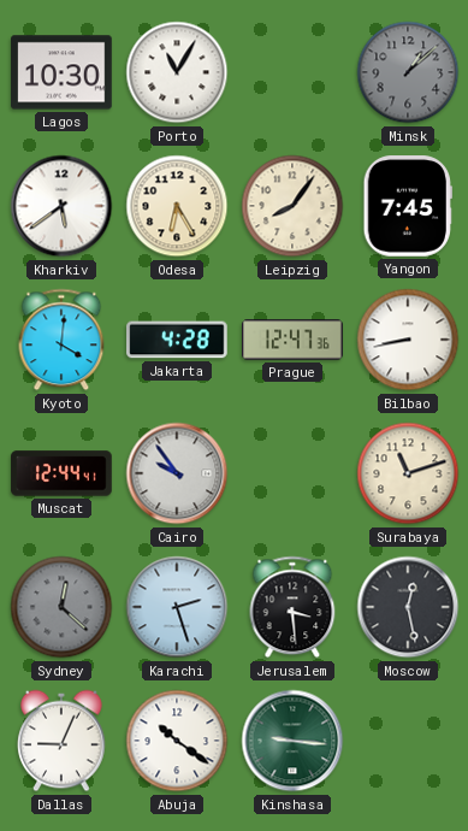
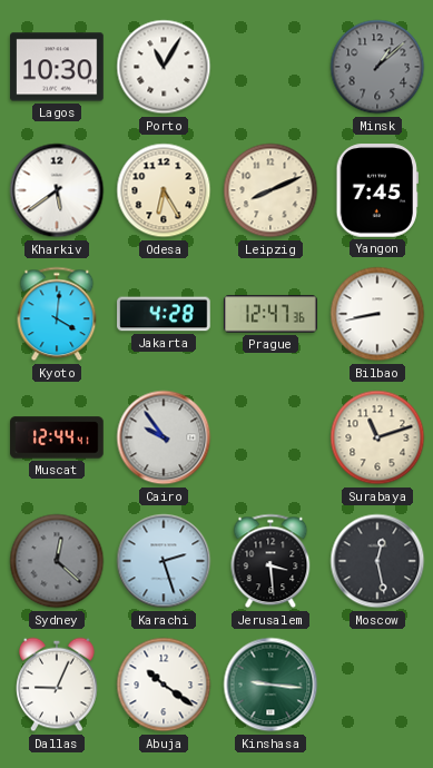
Leipzig: 8:06 -> 8:11 (270, 190)
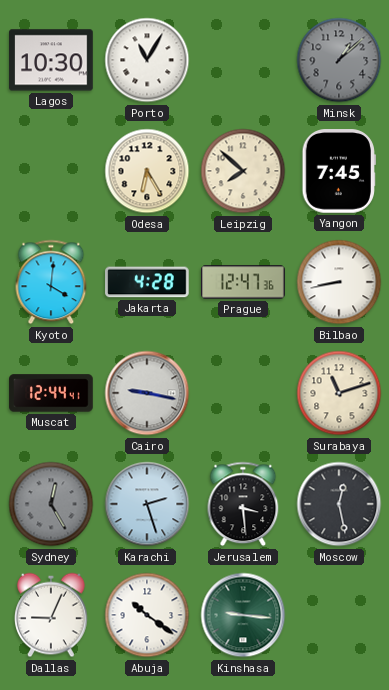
Kharkiv: 5:39 -> none (57, 190)
Leipzig: 8:11 -> 7:52 (243, 171)
Cairo: 9:54 -> 9:17 (147, 393)
Sydney: 12:22 -> 12:25 (51, 504)
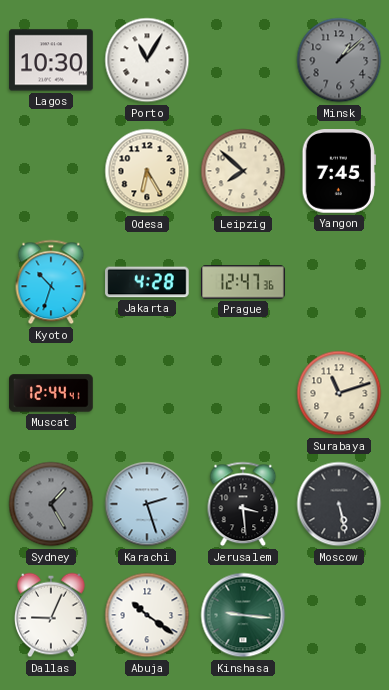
Kyoto: 4:01 -> 10:33 (51, 282)
Bilbao: 8:43 -> none (339, 282)
Cairo: 9:17 -> none (147, 393)
Sydney: 12:25 -> 1:25 (51, 504)
Moscow: 12:28 -> 5:28 (339, 504)
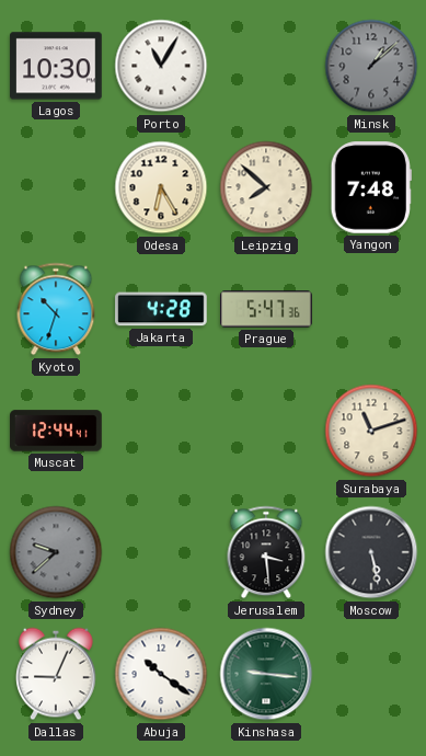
Yangon: 7:45 -> 7:48 (371, 187)
Prague: 12:47 -> 5:47 (266, 309)
Sydney: 1:25 -> 9:38 (56, 552)
Karachi: 2:27 -> none (147, 504)
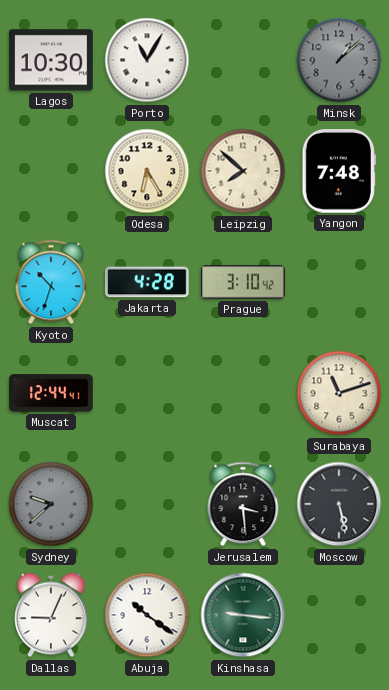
Prague: 5:47 -> 3:10 (243, 282)
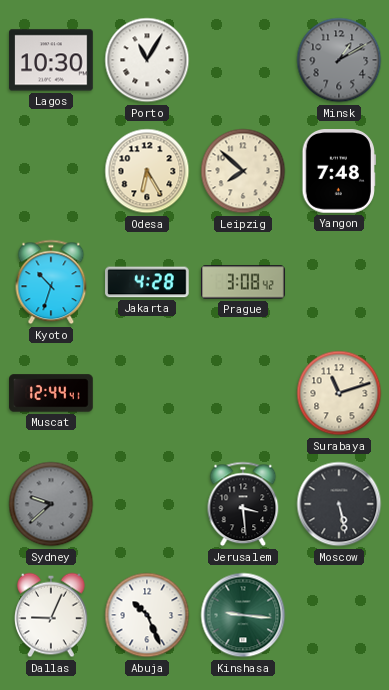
Minsk: 1:08 -> 1:10 (339, 60)
Prague: 3:10 -> 3:08 (243, 282)
Abuja: 10:21 -> 10:26 (147, 615)
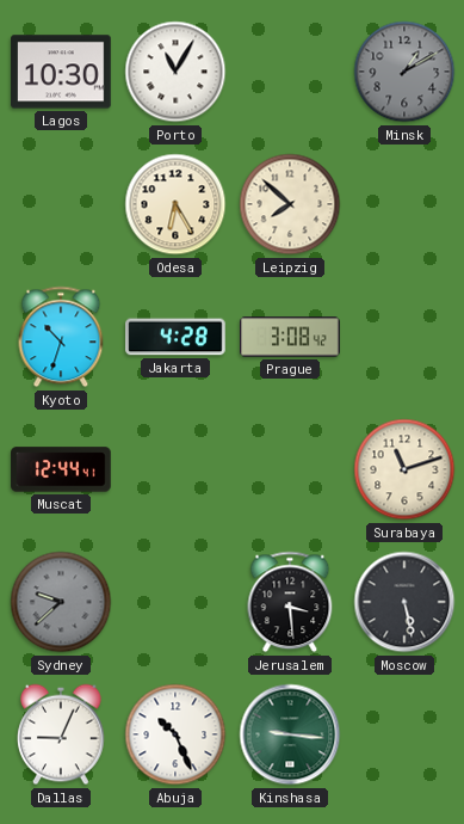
Yangon: 7:48 -> none (339, 171)
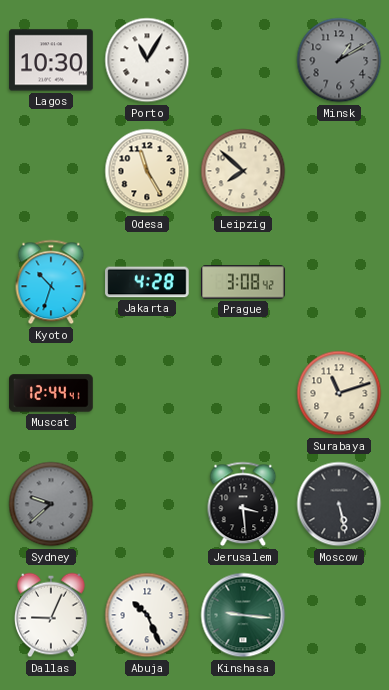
Odesa: 6:25 -> 11:25 (147, 171)
